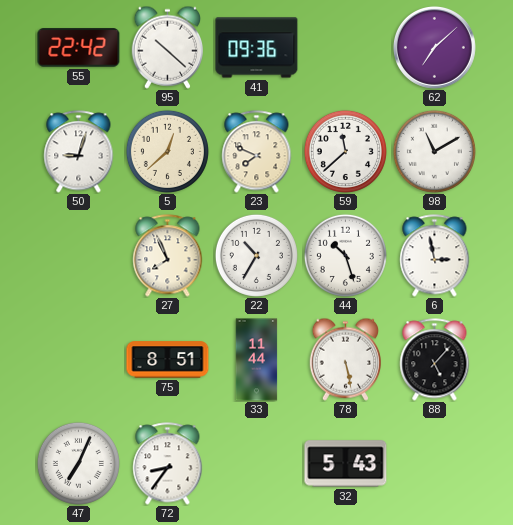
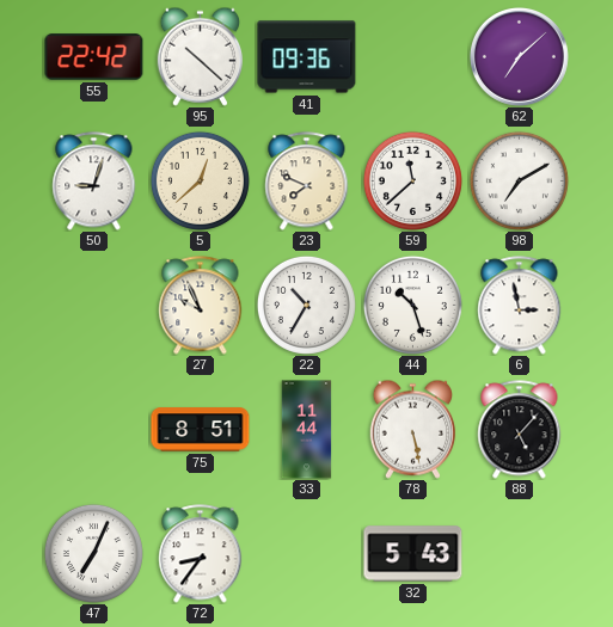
98: 11:10 -> 7:10 (519, 180)
27: 7:56 -> 9:56 (201, 306)
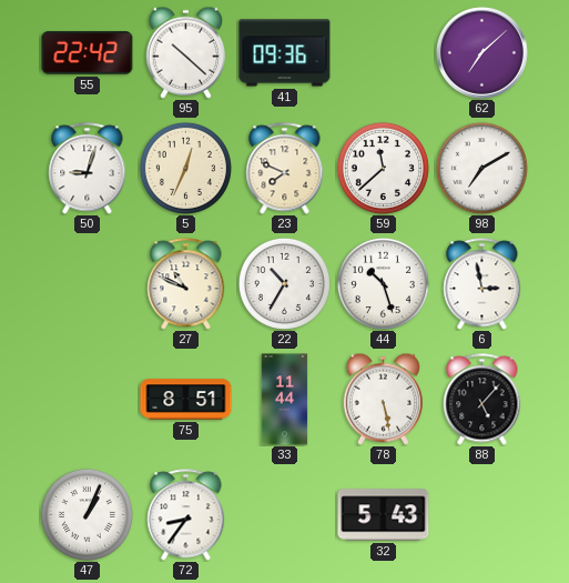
5: 12:38 -> 12:34 (185, 168)
27: 9:56 -> 10:49 (186, 284)
47: 7:04 -> 1:04 (87, 514)
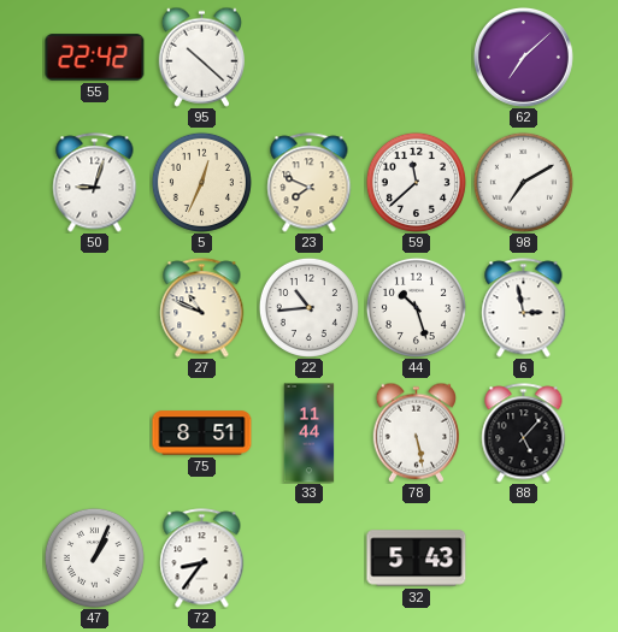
41: 09:36 -> none (285, 53)
22: 10:35 -> 10:44 (308, 307)
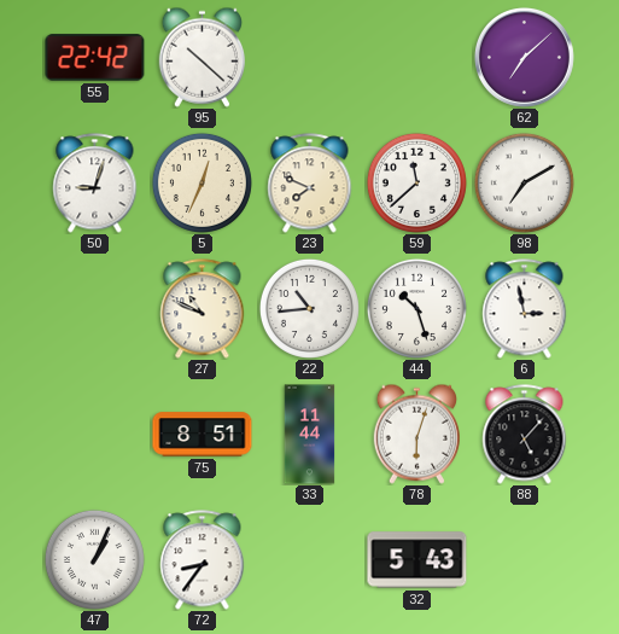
78: 5:28 -> 6:03 (416, 434)
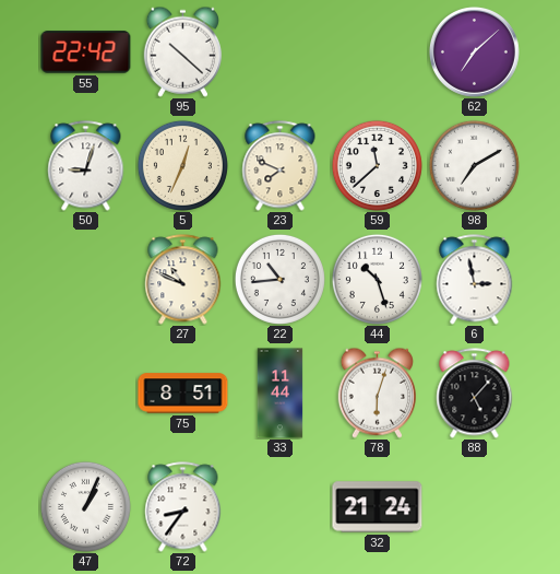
32: 5:43 -> 21:24 (378, 507)
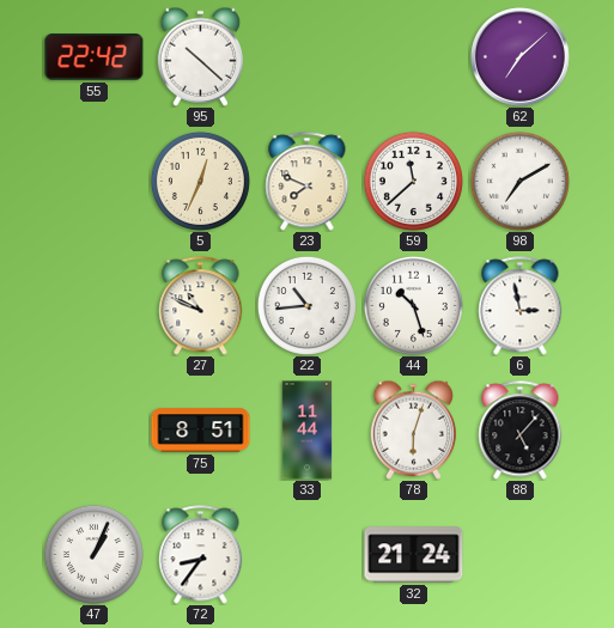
50: 9:03 -> none (86, 166)
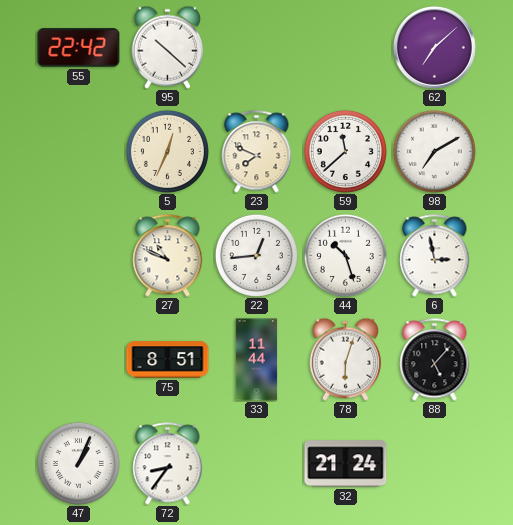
22: 10:44 -> 12:44 (256, 255)
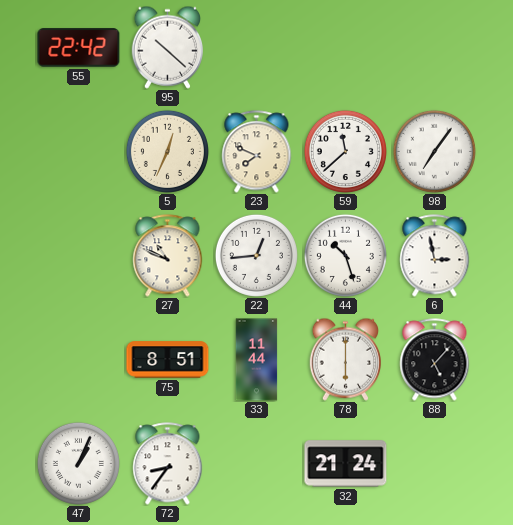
62: 7:08 -> none (434, 47)
98: 7:10 -> 7:06 (434, 151)
78: 6:03 -> 6:00 (345, 359)
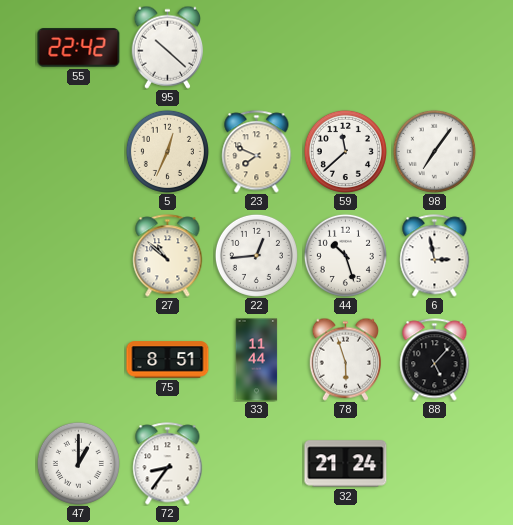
27: 10:49 -> 10:52 (168, 256)
78: 6:00 -> 5:57 (345, 359)
47: 1:04 -> 1:00 (78, 463)
